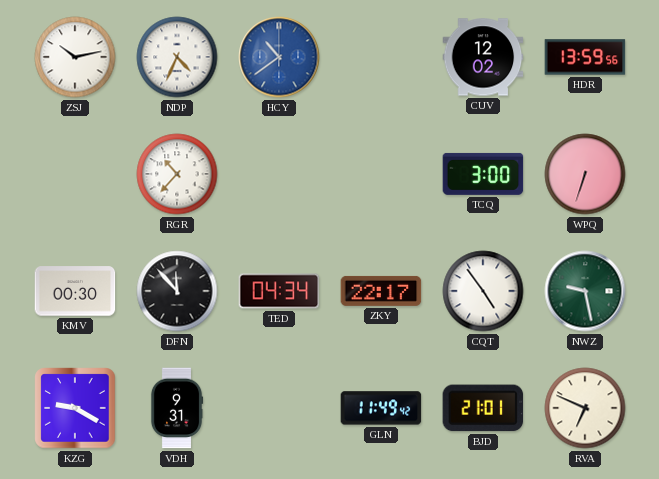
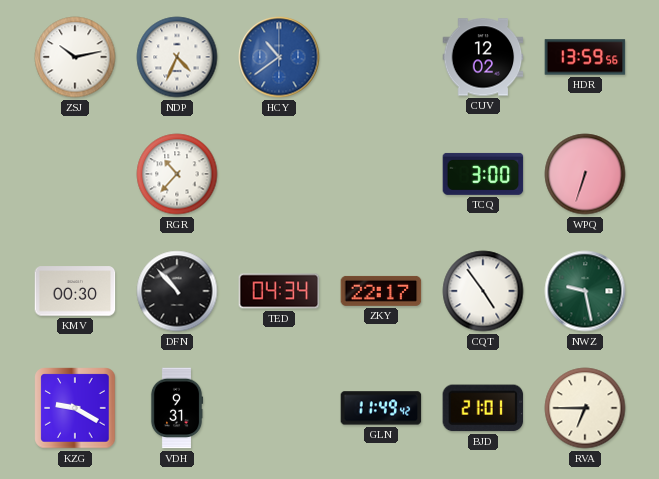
DFN: 11:53 -> 10:53 (177, 291)
RVA: 6:49 -> 6:45 (585, 408)
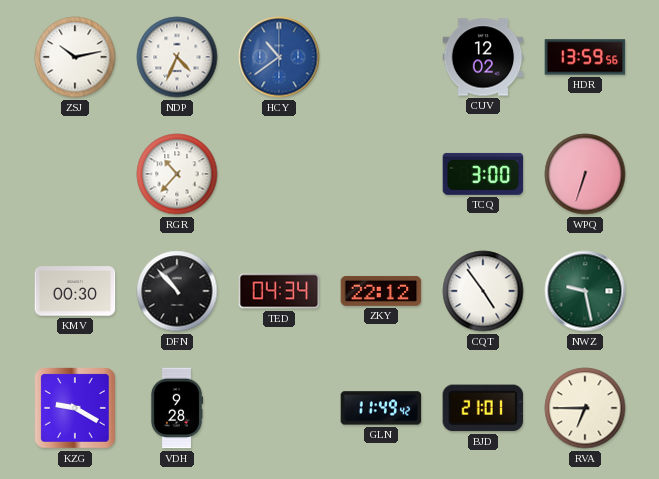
ZKY: 22:17 -> 22:12 (381, 291)
VDH: 9:31 -> 9:28 (177, 408)
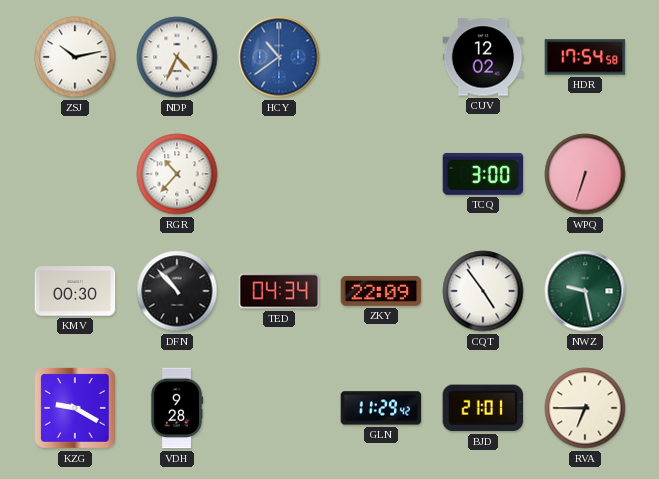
HDR: 13:59 -> 17:54 (585, 57)
ZKY: 22:12 -> 22:09 (381, 291)
GLN: 11:49 -> 11:29 (381, 408)
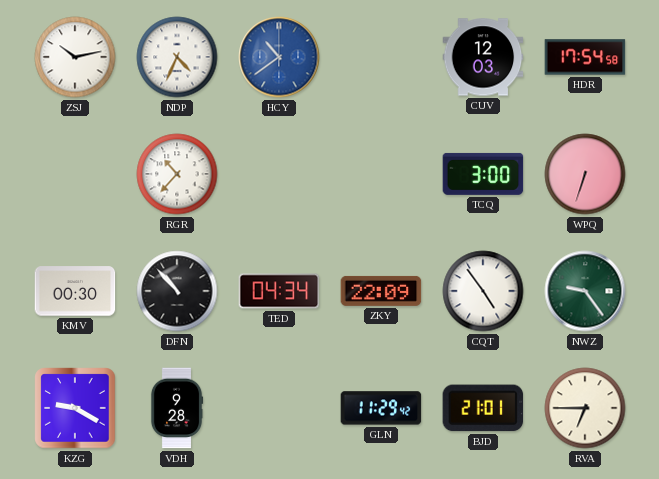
CUV: 12:02 -> 12:03 (483, 57)
NWZ: 9:28 -> 9:24 (585, 291)
